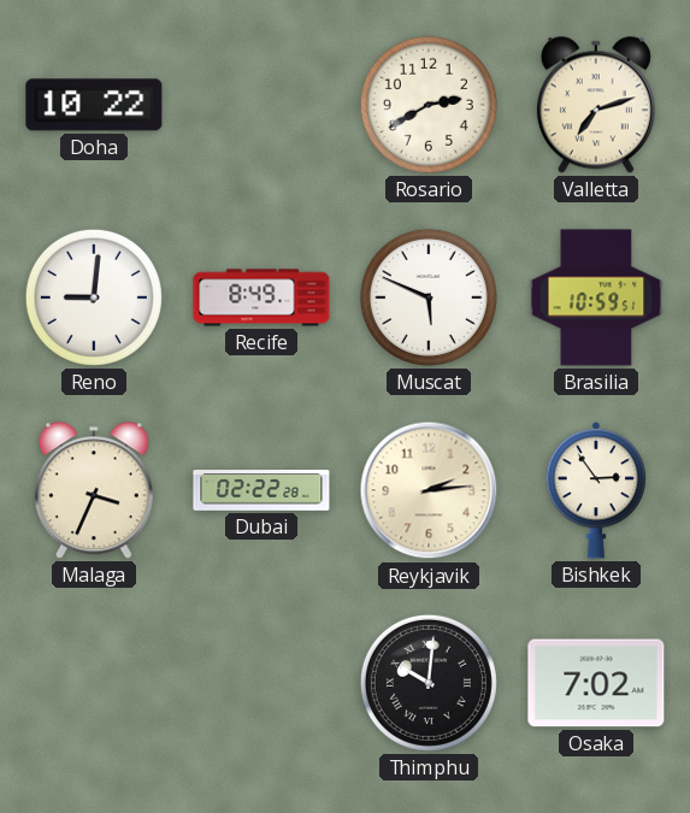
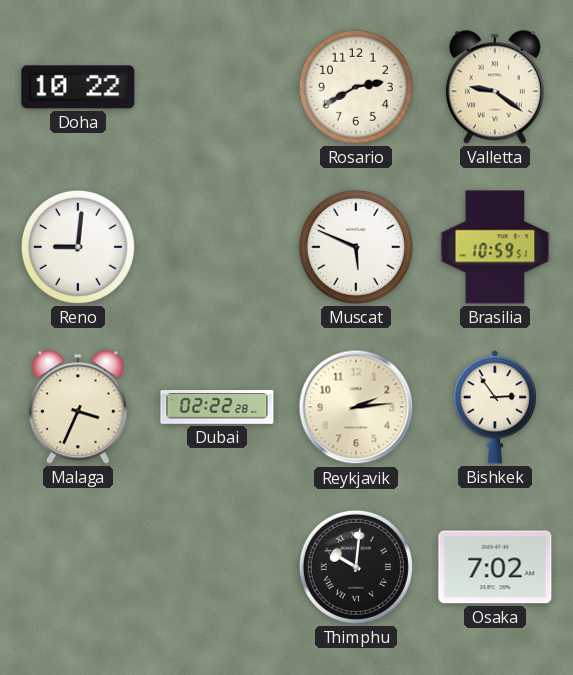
Valletta: 7:12 -> 9:21 (495, 87)
Recife: 8:49 -> none (261, 297)
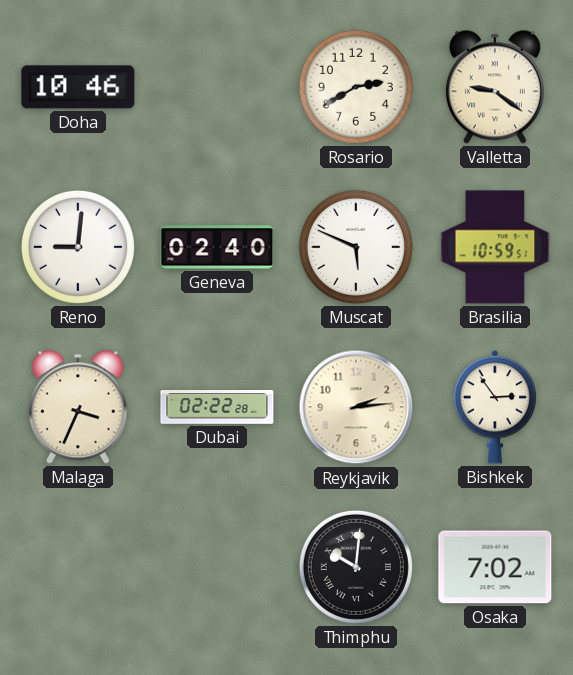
Doha: 10:22 -> 10:46 (78, 87)
Geneva: none -> 02:40 (217, 247)
